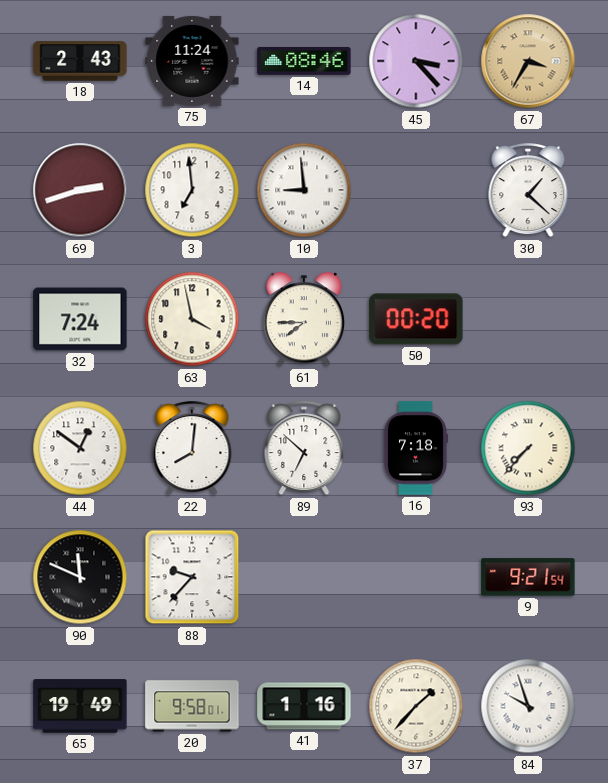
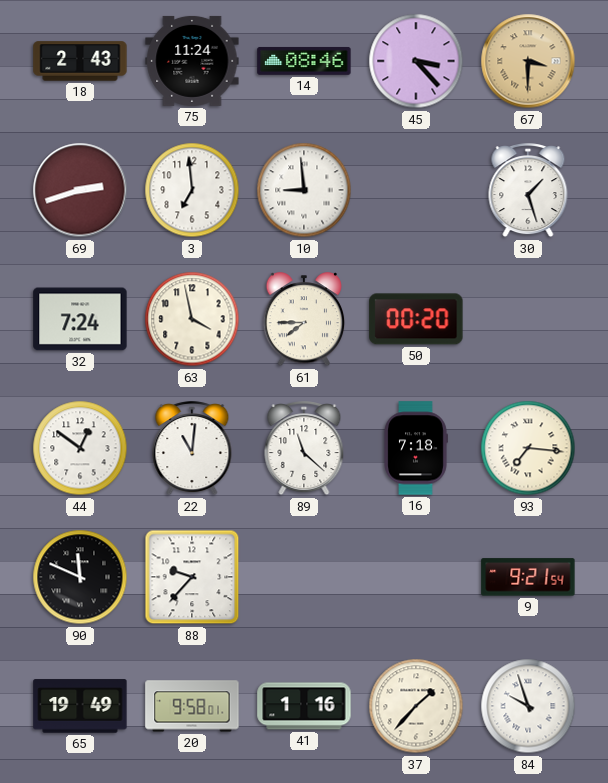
67: 3:35 -> 3:30 (528, 61)
30: 1:22 -> 1:27 (528, 191)
22: 8:01 -> 11:01 (192, 449)
89: 6:52 -> 11:22 (304, 449)
93: 7:37 -> 7:16 (528, 448)
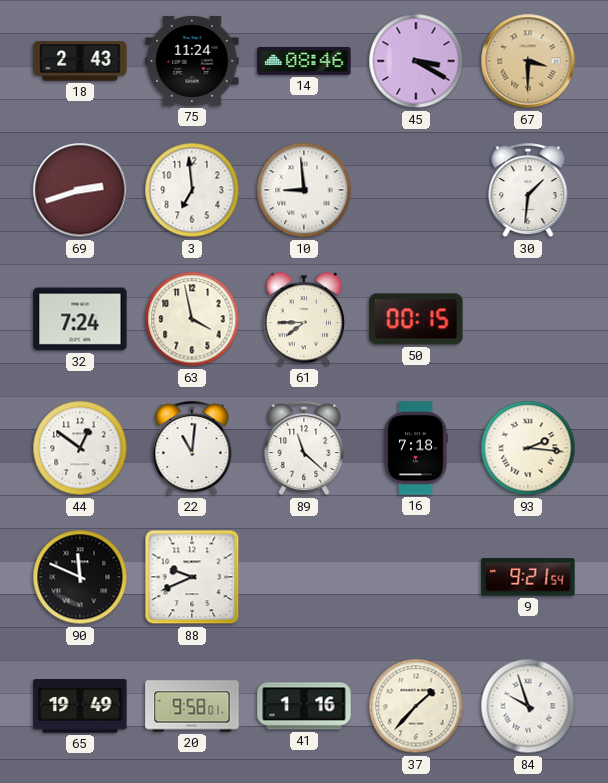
45: 3:23 -> 3:20 (416, 61)
30: 1:27 -> 1:31 (528, 191)
50: 00:20 -> 00:15 (416, 319)
93: 7:16 -> 2:16 (528, 448)
88: 9:37 -> 9:41 (192, 577)
